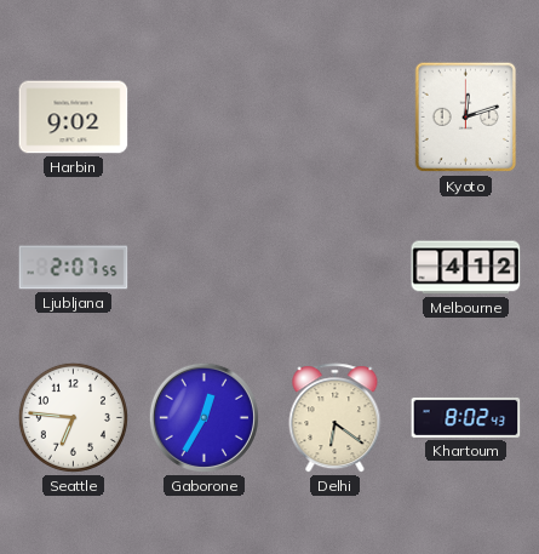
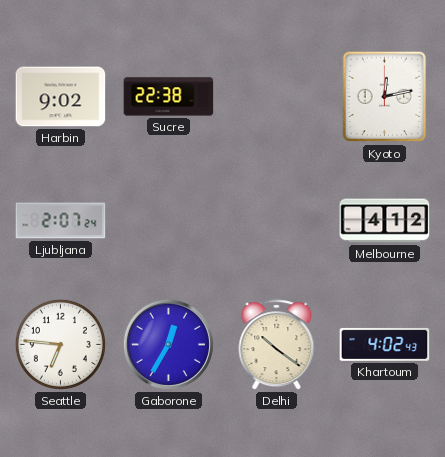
Sucre: none -> 22:38 (169, 97)
Kyoto: 12:12 -> 12:13 (385, 97)
Ljubljana: 2:07:55 -> 2:07:24 (61, 221)
Delhi: 6:21 -> 10:21 (277, 345)
Khartoum: 8:02 -> 4:02 (385, 344)
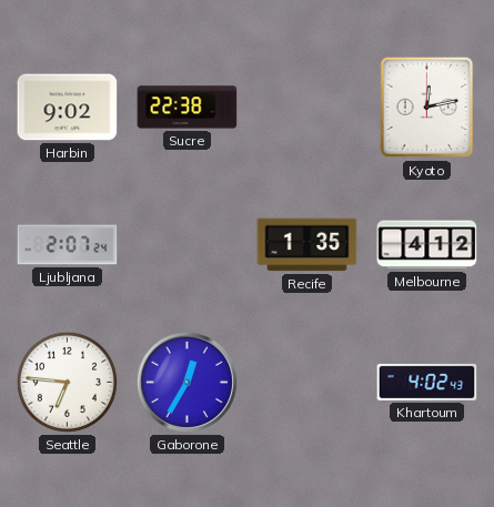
Recife: none -> 1:35 (308, 245)
Delhi: 10:21 -> none (277, 345)
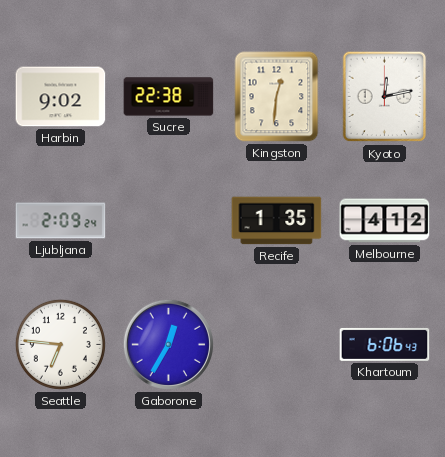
Kingston: none -> 12:31 (277, 97)
Ljubljana: 2:07 -> 2:09 (61, 221)
Khartoum: 4:02 -> 6:06 (385, 344)
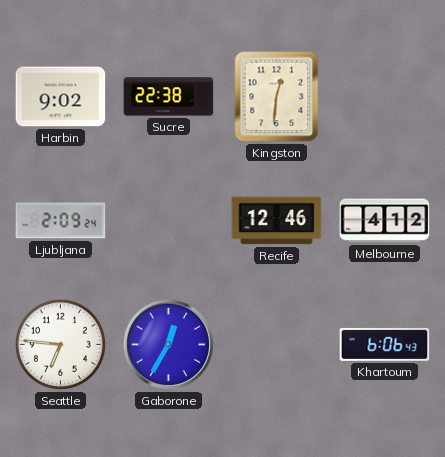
Kyoto: 12:13 -> none (385, 97)
Recife: 1:35 -> 12:46 (277, 221)
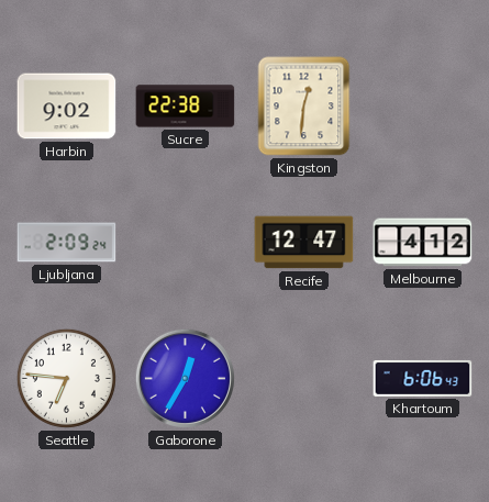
Recife: 12:46 -> 12:47 (304, 243)
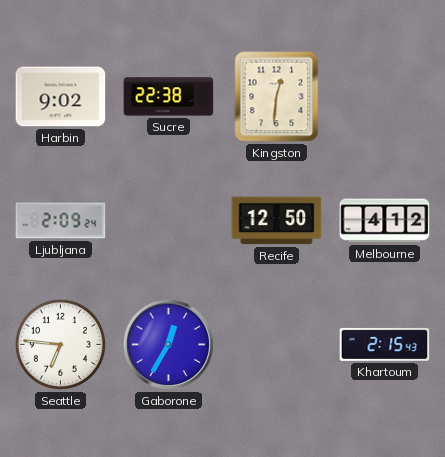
Recife: 12:47 -> 12:50 (277, 221)
Khartoum: 6:06 -> 2:15 (385, 344)
